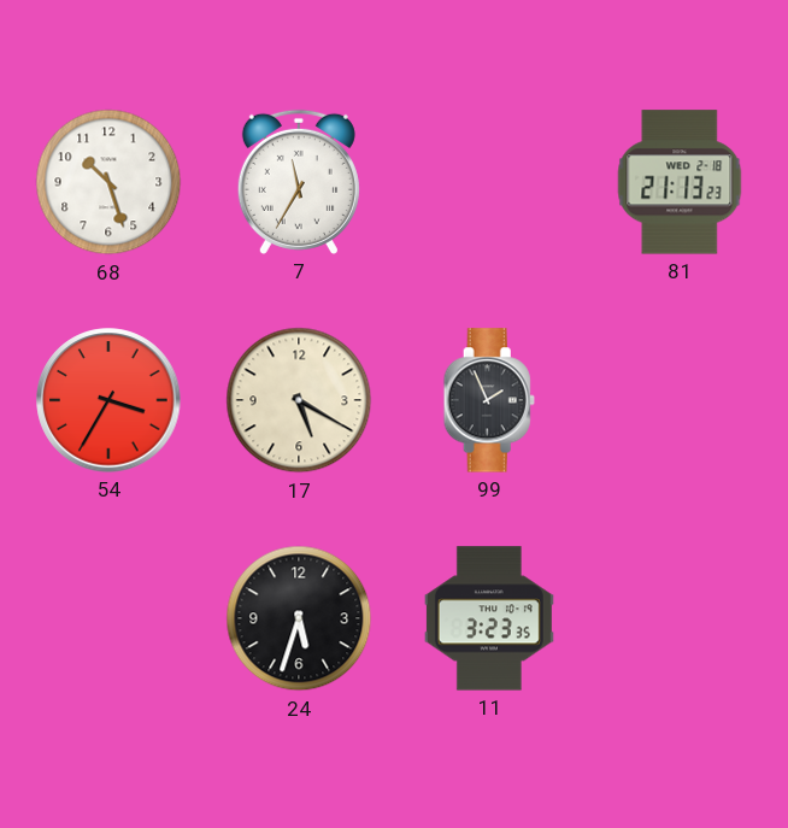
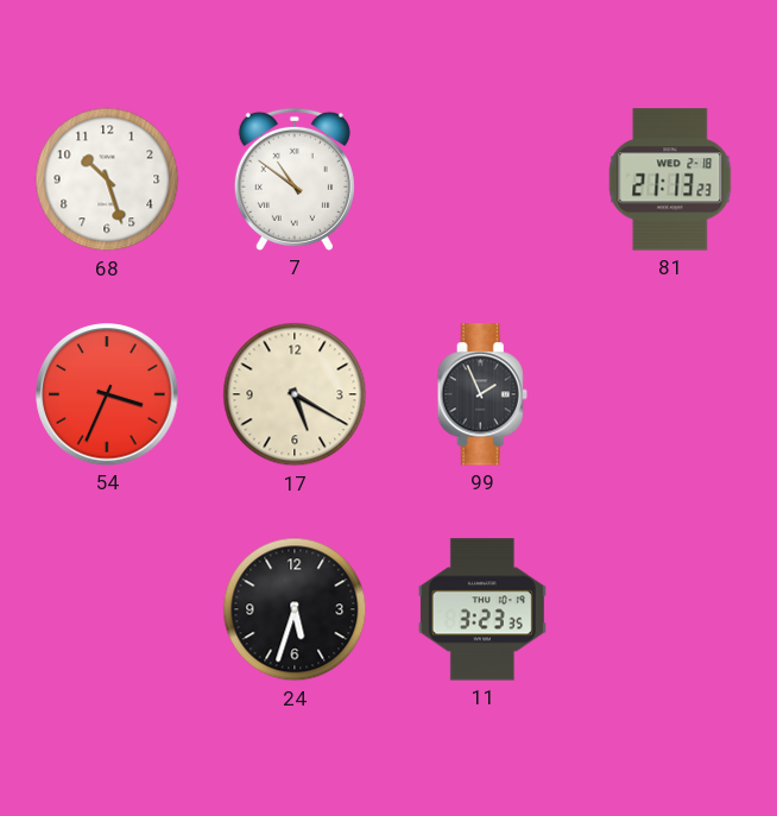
7: 11:35 -> 10:51 (295, 179)
54: 3:35 -> 3:34 (107, 394)
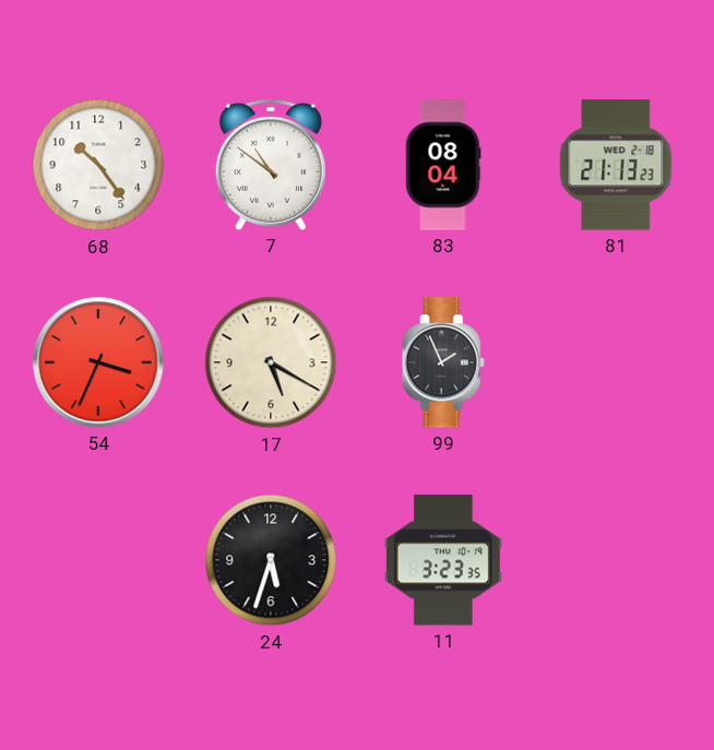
68: 10:27 -> 10:24 (98, 165)
83: none -> 08:04 (443, 165)
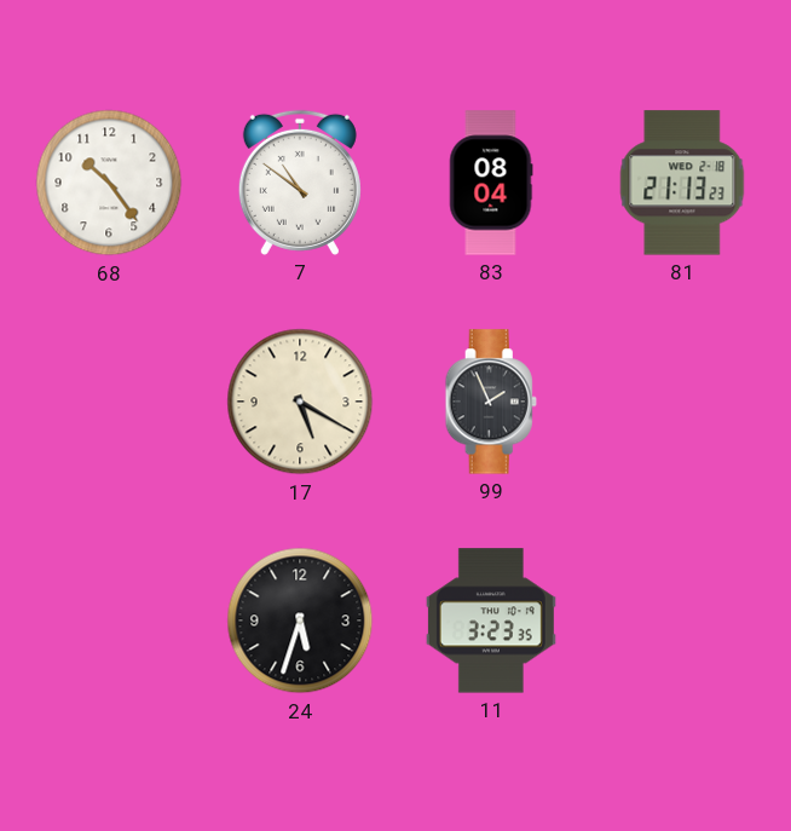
54: 3:34 -> none (98, 362)
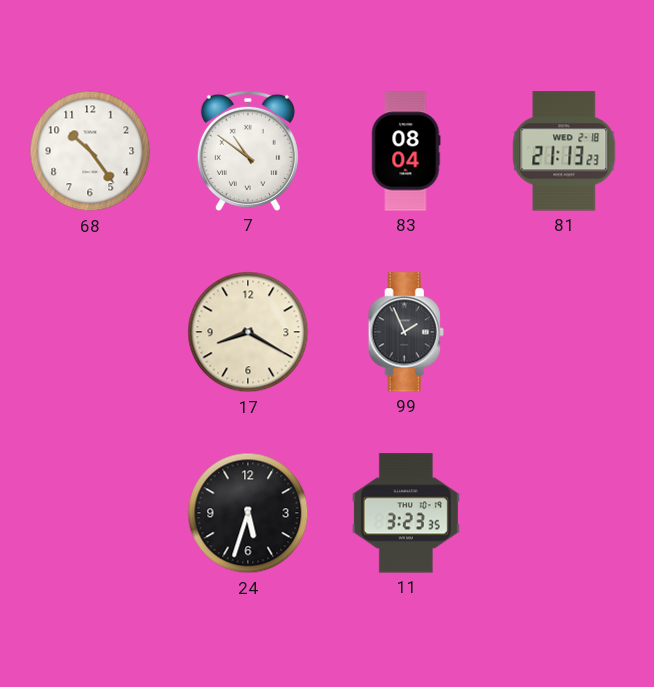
17: 5:20 -> 8:20 (248, 332)
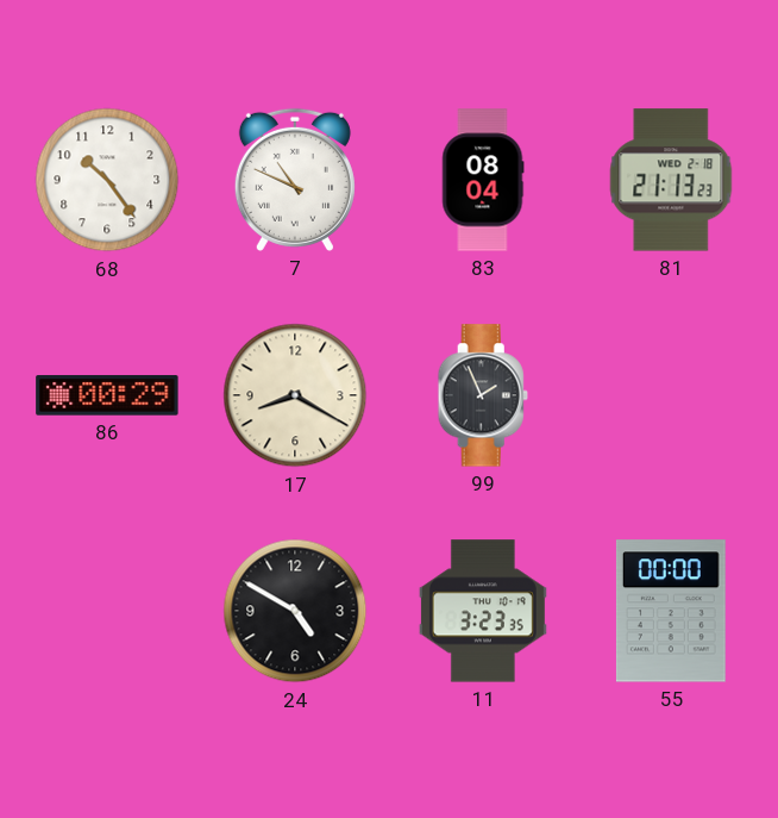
7: 10:51 -> 10:49 (295, 180)
86: none -> 00:29 (107, 395)
24: 5:33 -> 4:50 (295, 611)
55: none -> 00:00 (671, 611)
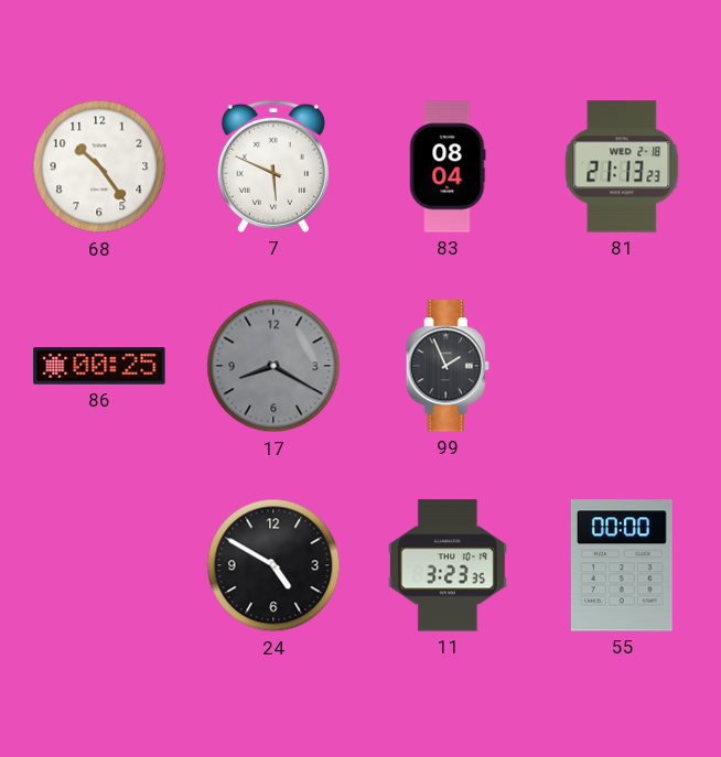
7: 10:49 -> 5:49 (273, 166)
86: 00:29 -> 00:25 (99, 366)
17 dial: cream -> grey (273, 366)
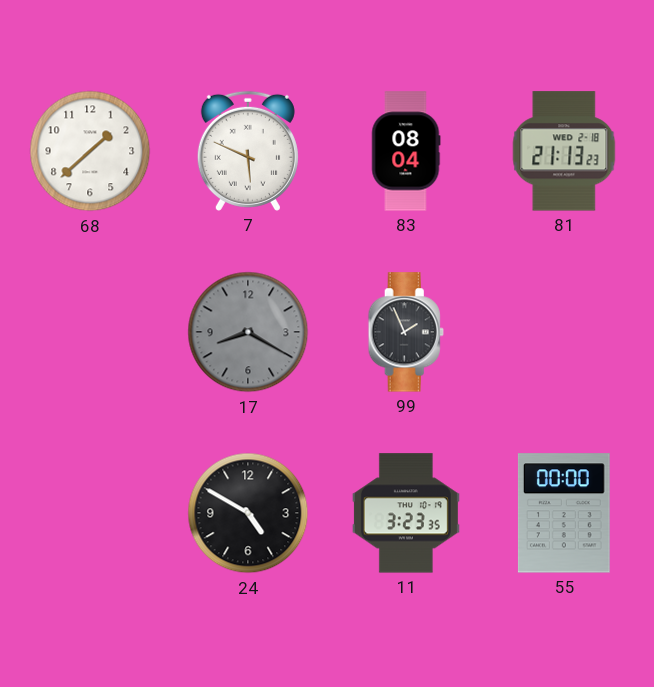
68: 10:24 -> 1:38 (90, 151)
86: 00:25 -> none (99, 366)
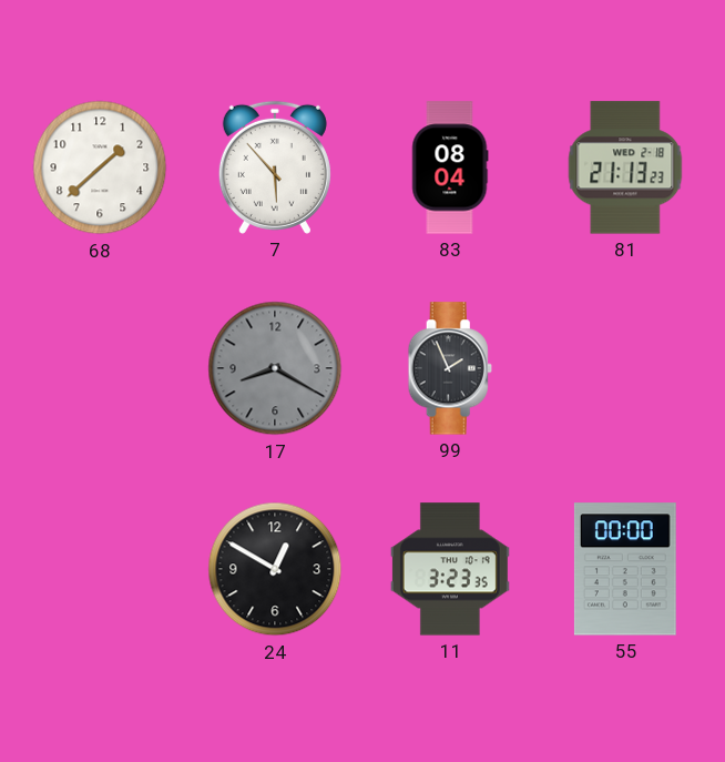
7: 5:49 -> 5:53 (275, 167)
24: 4:50 -> 12:50 (275, 569)
